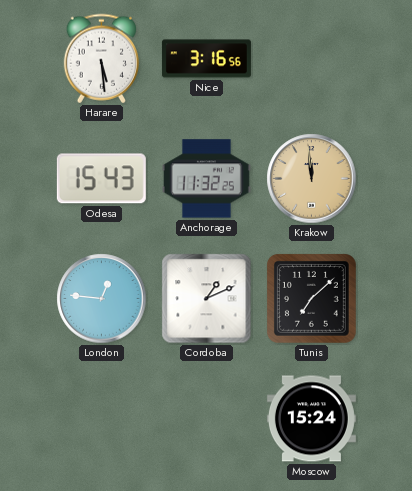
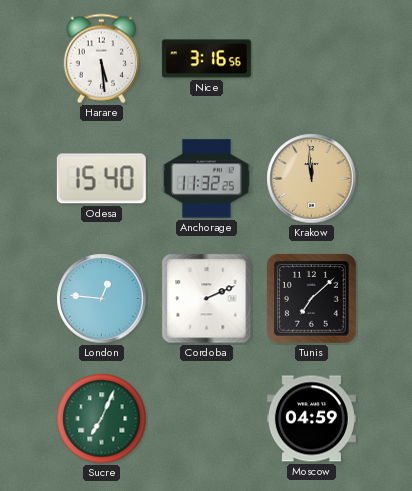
Odesa: 15:43 -> 15:40 (101, 179)
Cordoba: 1:11 -> 2:11 (207, 299)
Sucre: none -> 7:04 (102, 419)
Moscow: 15:24 -> 04:59 (311, 419)
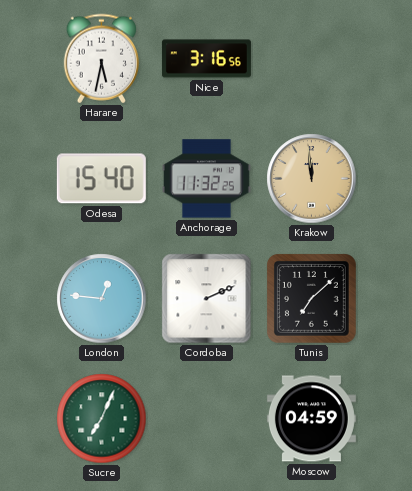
Harare: 5:29 -> 5:32 (101, 59)
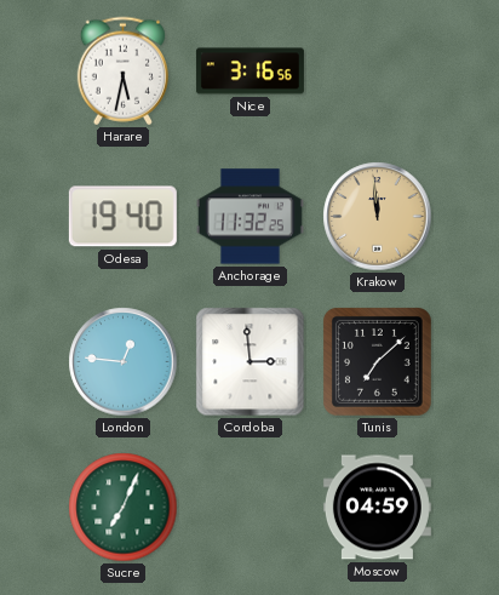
Odesa: 15:40 -> 19:40 (122, 217)
Cordoba: 2:11 -> 2:59 (251, 362)
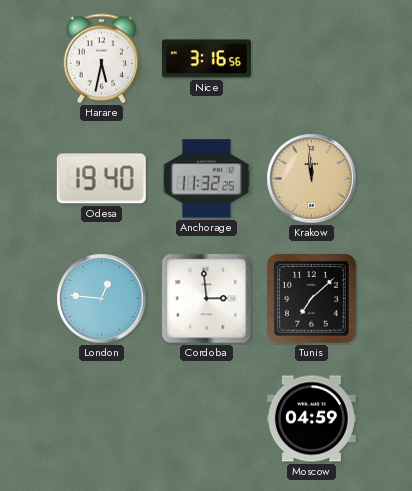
Sucre: 7:04 -> none (124, 508)
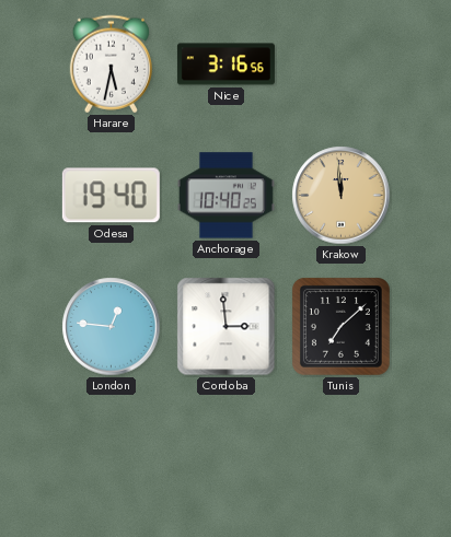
Anchorage: 11:32 -> 10:40 (225, 196)
Moscow: 04:59 -> none (311, 419)
